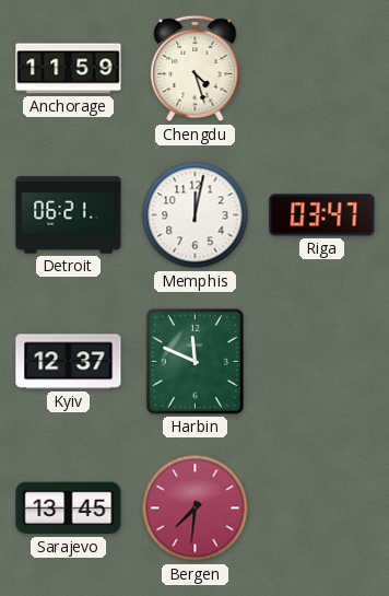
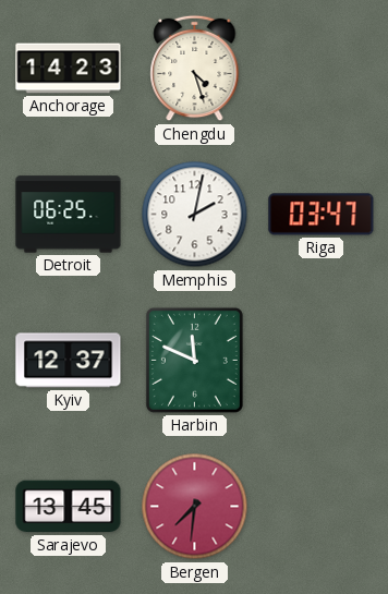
Anchorage: 11:59 -> 14:23 (69, 69)
Detroit: 06:21 -> 06:25 (69, 215)
Memphis: 12:02 -> 2:02 (195, 215)
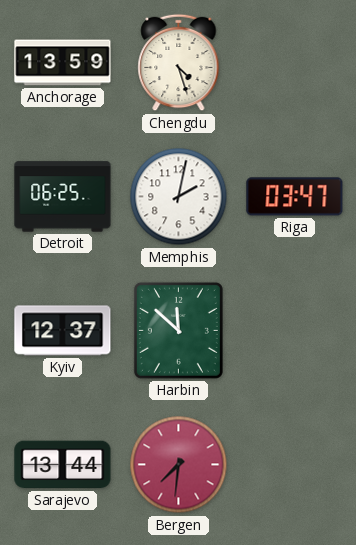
Anchorage: 14:23 -> 13:59 (63, 63)
Harbin: 11:49 -> 11:52 (178, 330)
Sarajevo: 13:45 -> 13:44 (63, 465)
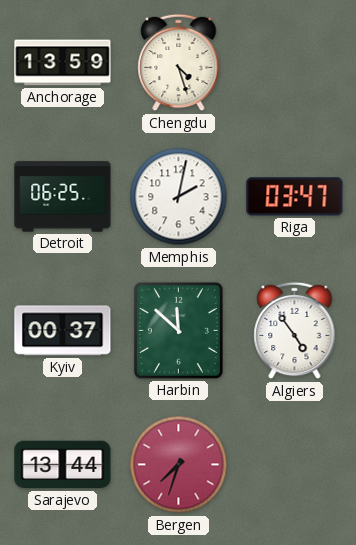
Kyiv: 12:37 -> 00:37 (63, 331)
Algiers: none -> 4:54 (295, 331)
Bergen: 7:31 -> 7:33 (179, 465)
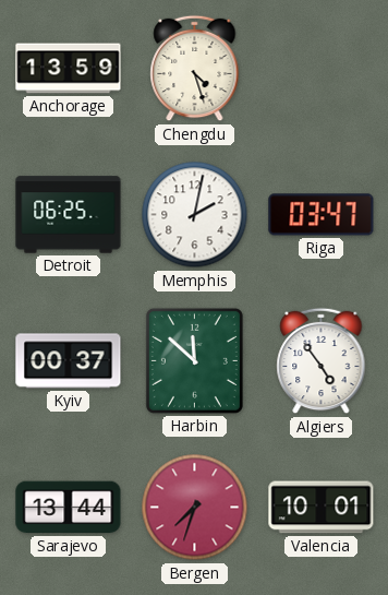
Valencia: none -> 10:01 (322, 508)
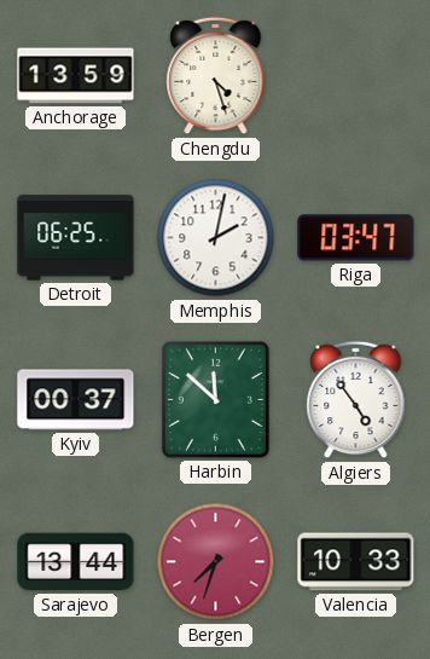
Valencia: 10:01 -> 10:33 (356, 562)
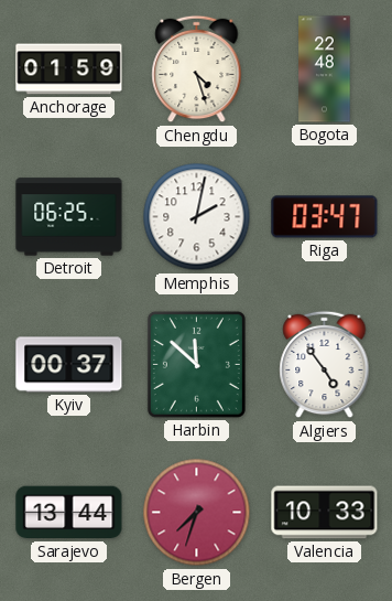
Anchorage: 13:59 -> 01:59 (69, 69)
Bogota: none -> 22:48 (325, 69)
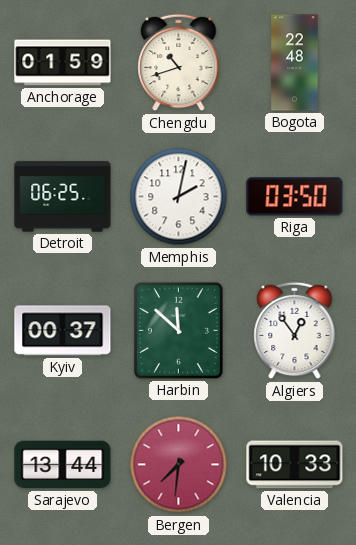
Chengdu: 4:27 -> 10:42 (179, 63)
Riga: 03:47 -> 03:50 (295, 197)
Algiers: 4:54 -> 12:54 (295, 331)
Bergen: 7:33 -> 7:31 (179, 465)
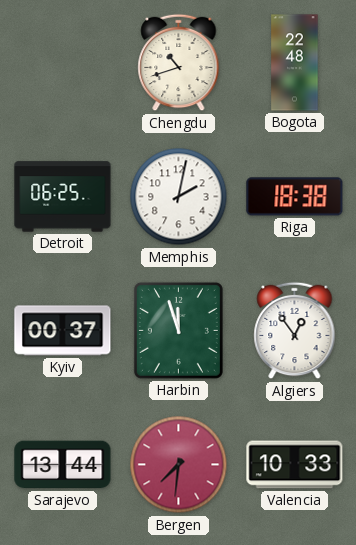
Anchorage: 01:59 -> none (63, 63)
Riga: 03:50 -> 18:38 (295, 197)
Harbin: 11:52 -> 11:57 (178, 330)
